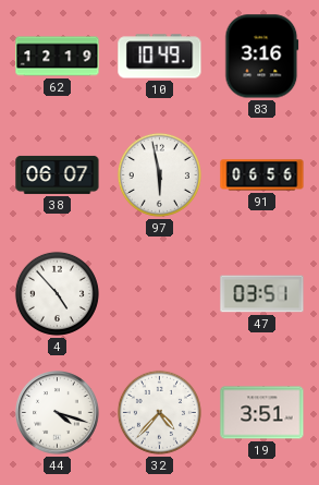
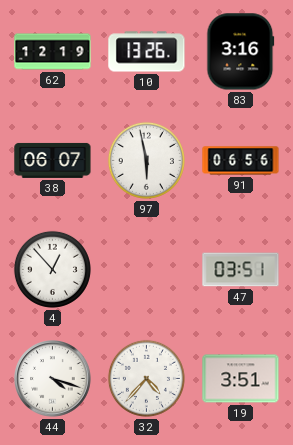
10: 10:49 -> 13:26 (147, 52)
4: 4:53 -> 12:53 (52, 269)
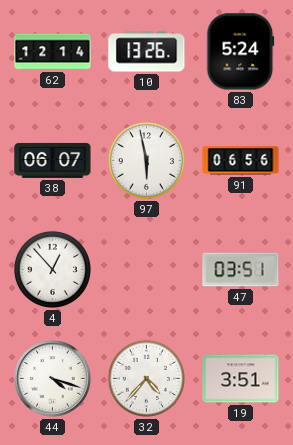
62: 12:19 -> 12:14 (53, 52)
83: 3:16 -> 5:24 (241, 52)
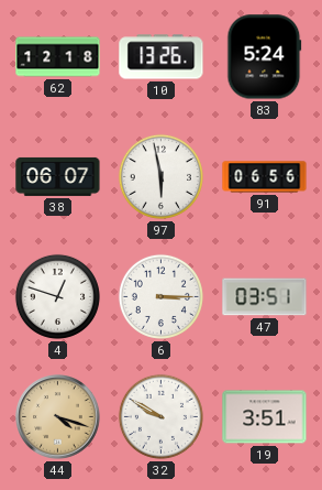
62: 12:14 -> 12:18 (58, 57)
4: 12:53 -> 12:48 (57, 296)
6: none -> 3:15 (160, 296)
44 dial: white -> champagne (58, 417)
32: 4:37 -> 9:50 (160, 416)
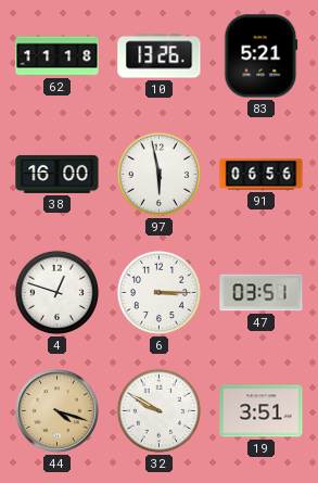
62: 12:18 -> 11:18 (58, 56)
83: 5:24 -> 5:21 (262, 56)
38: 06:07 -> 16:00 (58, 174)
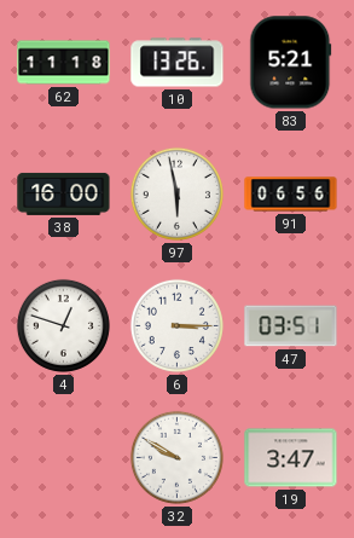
44: 4:18 -> none (58, 411)
19: 3:51 -> 3:47 (291, 458)
